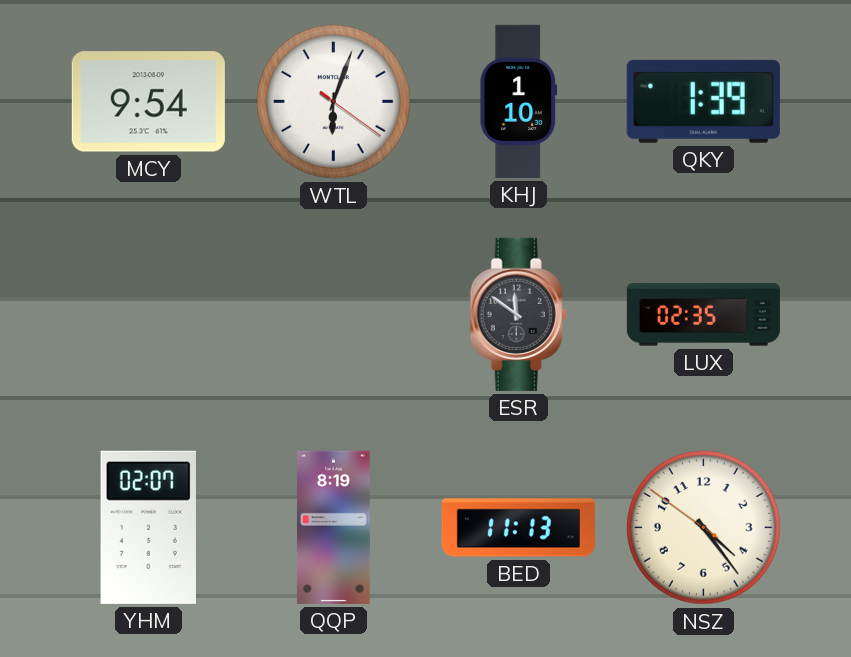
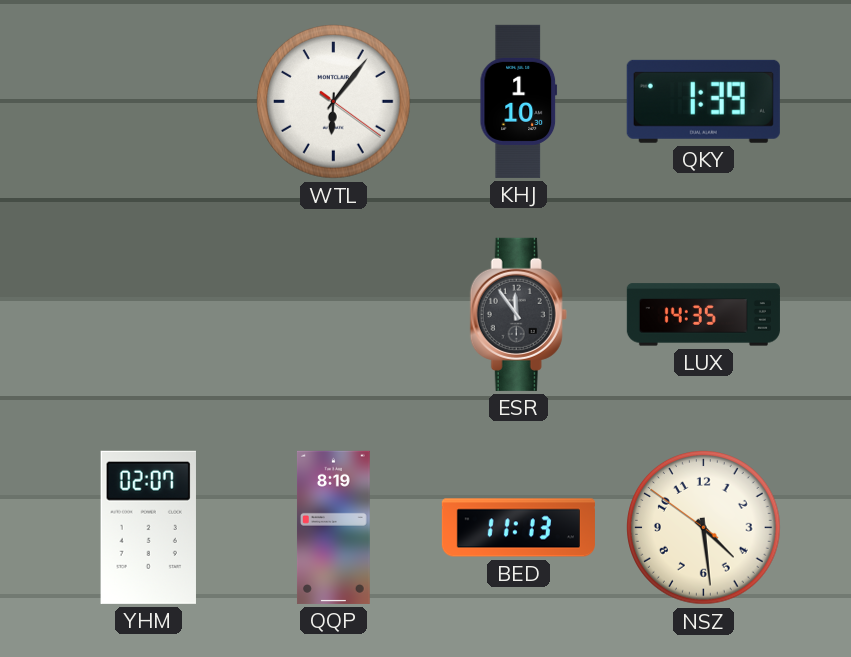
MCY: 9:54 -> none (148, 102)
WTL: 6:03 -> 6:06 (334, 102)
ESR: 11:51 -> 11:54 (518, 314)
LUX: 02:35 -> 14:35 (703, 315)
NSZ: 4:23 -> 4:28 (704, 528)
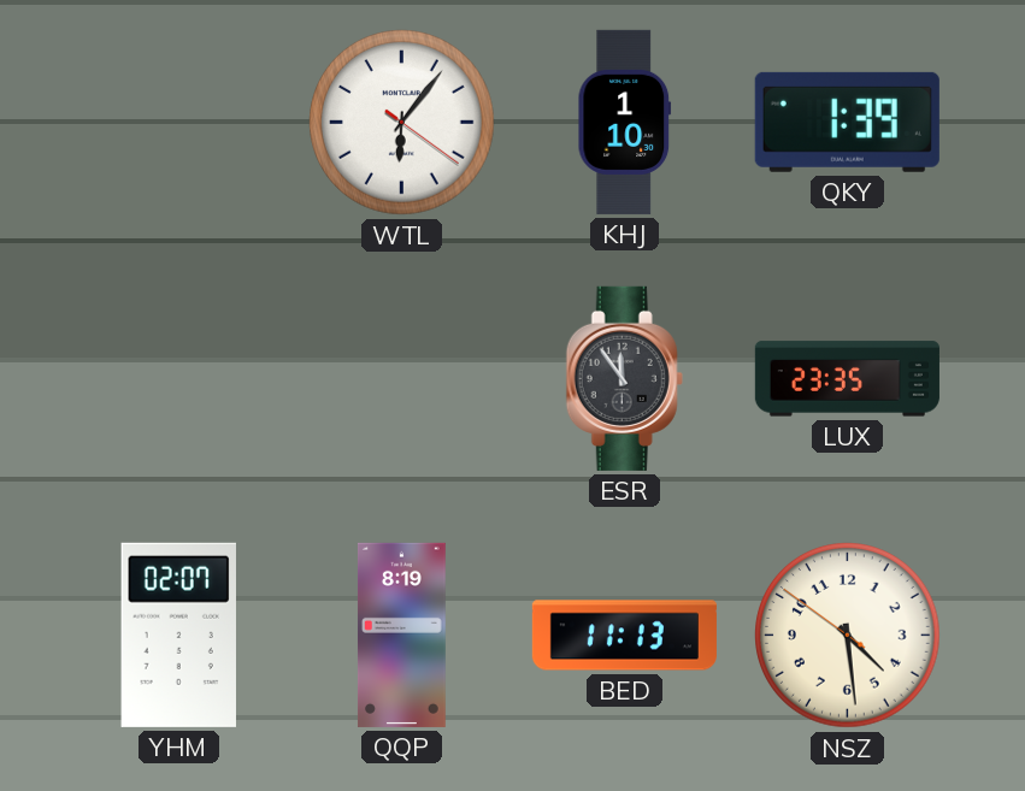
LUX: 14:35 -> 23:35 (847, 379)
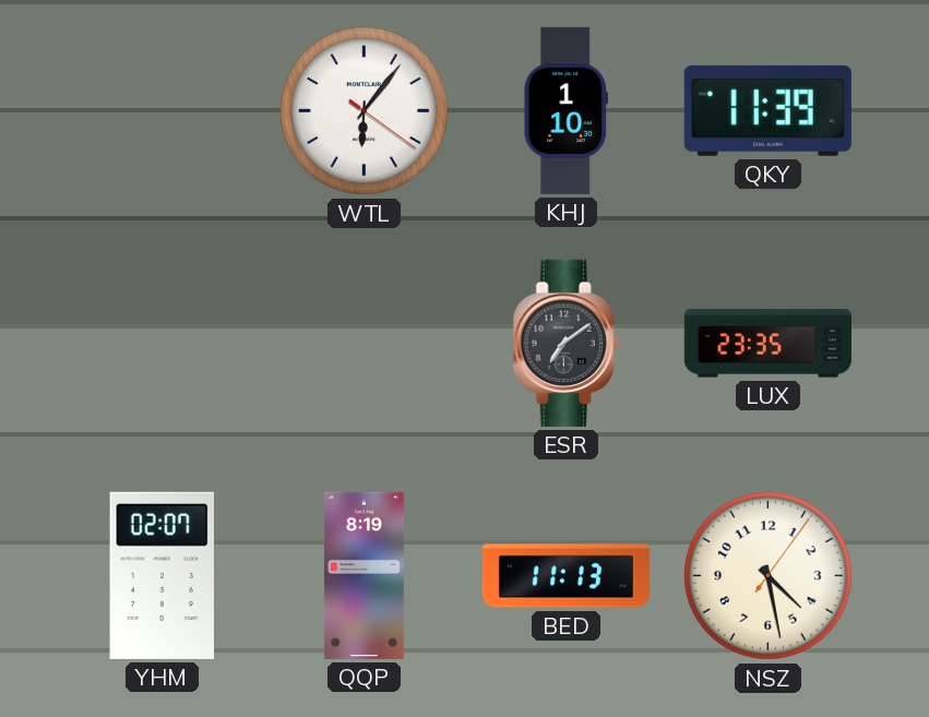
QKY: 1:39 -> 11:39 (767, 110)
ESR: 11:54 -> 7:09 (565, 343)
NSZ: 4:28:51 -> 4:28:06 (769, 576)
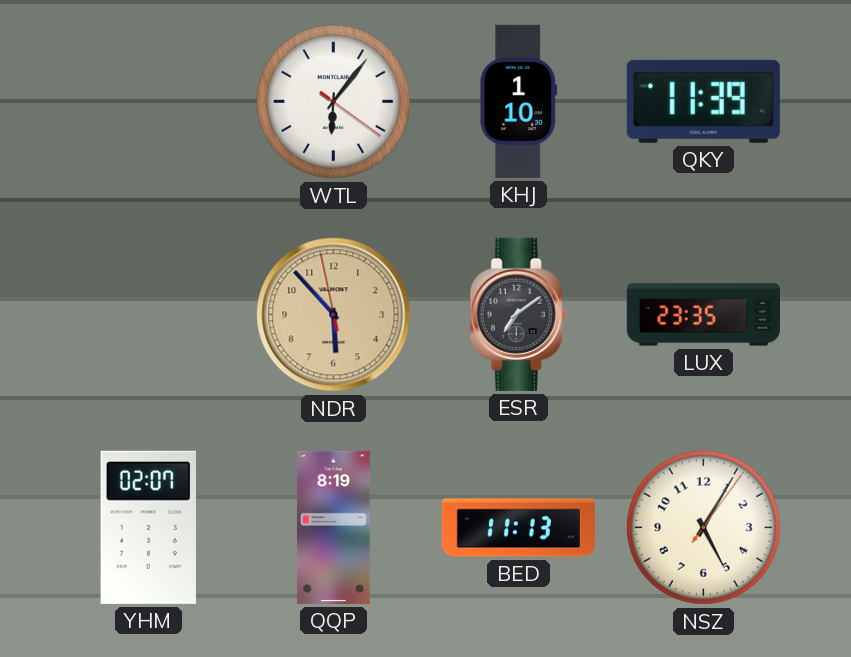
NDR: none -> 5:52 (334, 315)
NSZ: 4:28 -> 5:05 (704, 528)
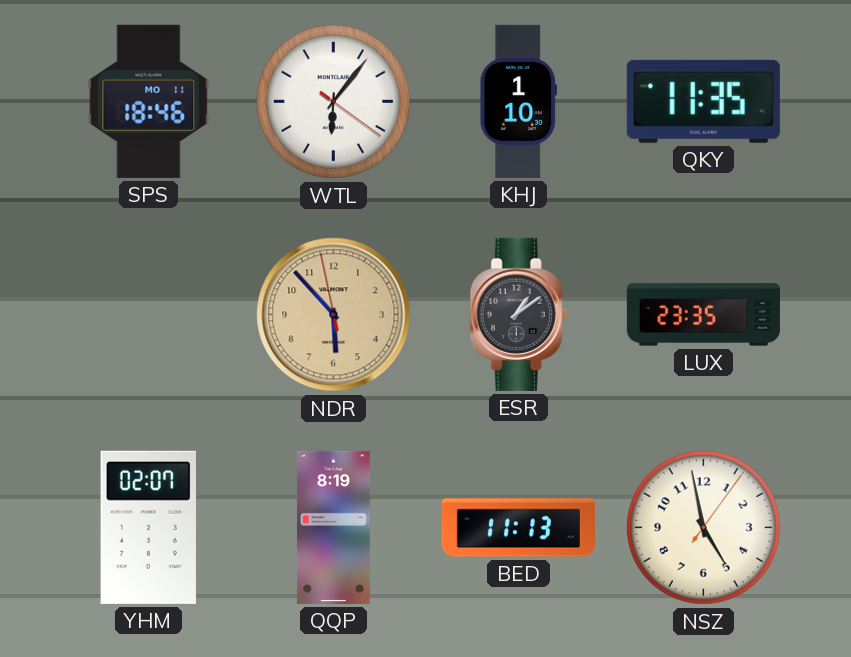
SPS: none -> 18:46 (149, 101)
QKY: 11:39 -> 11:35 (703, 101)
ESR: 7:09 -> 1:09 (518, 314)
NSZ: 5:05 -> 4:58 (704, 528)
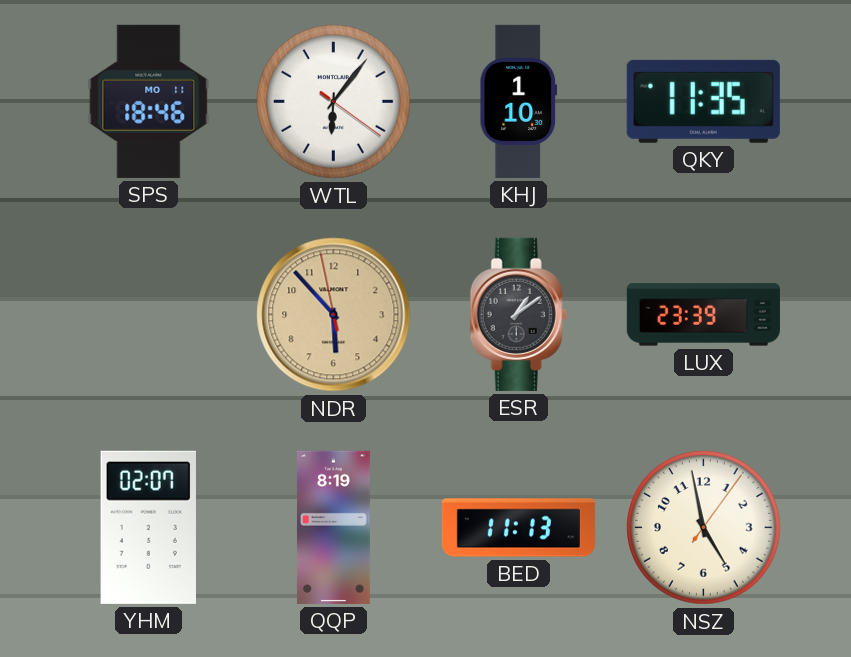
LUX: 23:35 -> 23:39 (703, 315)
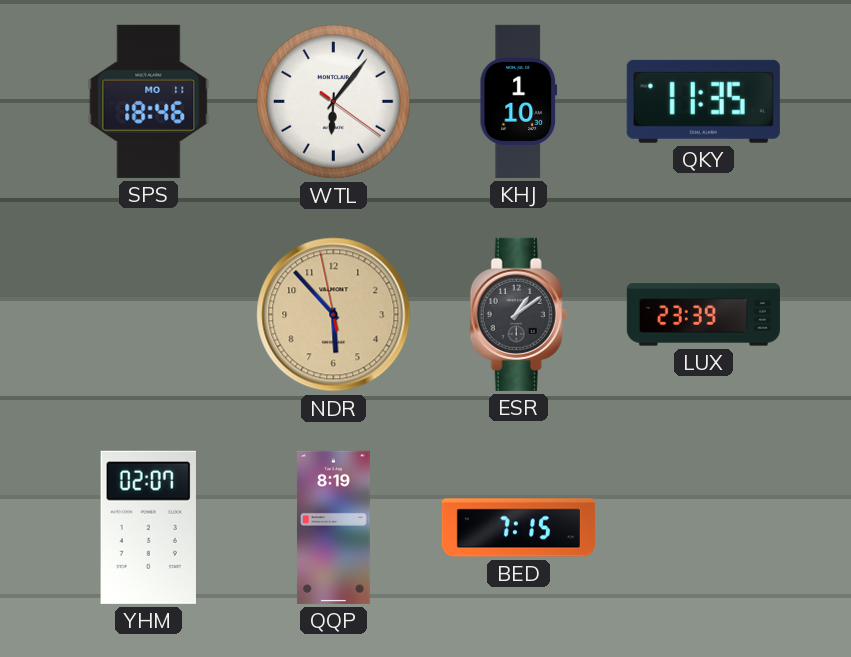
BED: 11:13 -> 7:15 (518, 528)
NSZ: 4:58 -> none (704, 528)
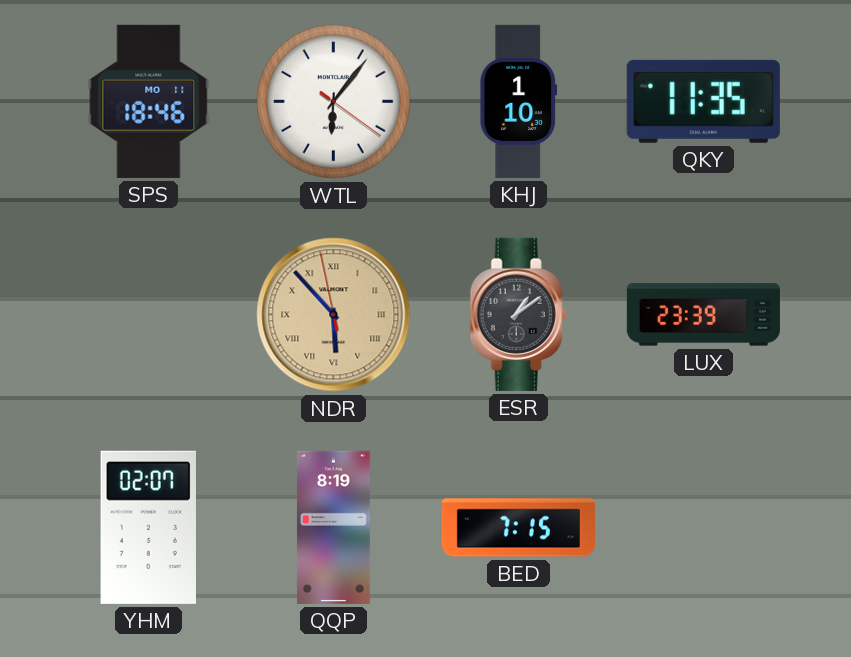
NDR numerals: Arabic -> Roman (334, 315)
